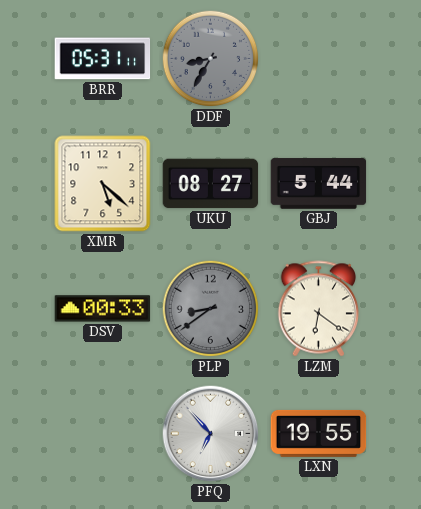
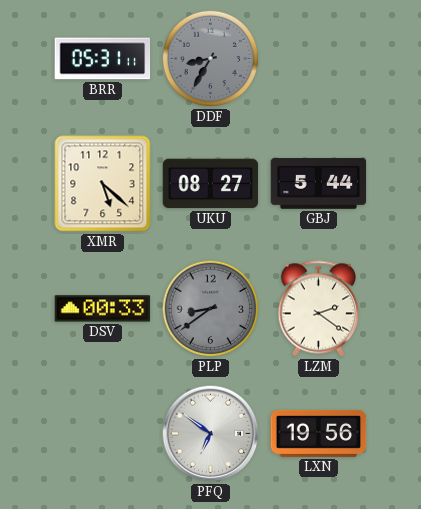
LZM: 6:21 -> 2:21 (319, 309)
PFQ: 6:53 -> 6:51 (211, 434)
LXN: 19:55 -> 19:56 (319, 433)
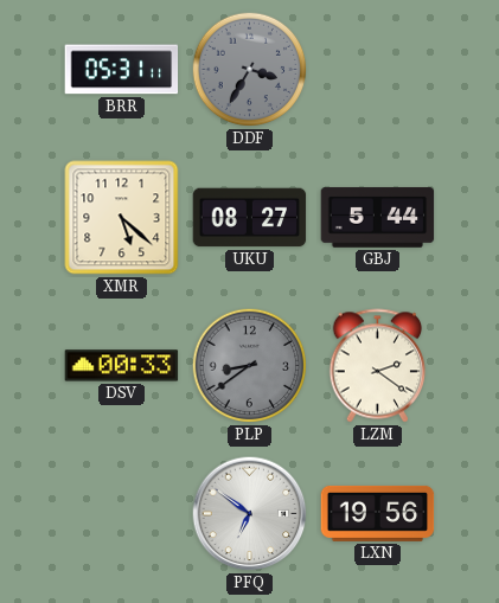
DDF: 8:35 -> 3:35 (250, 70)
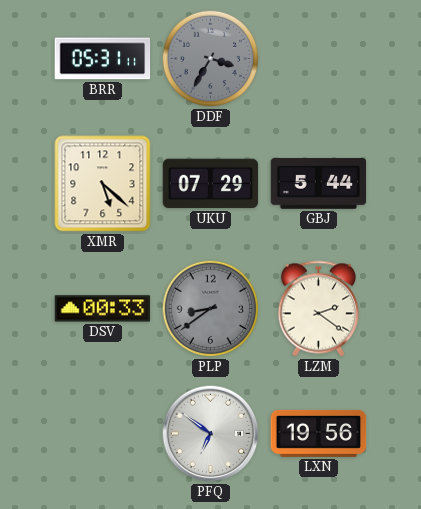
UKU: 08:27 -> 07:29 (211, 184)
